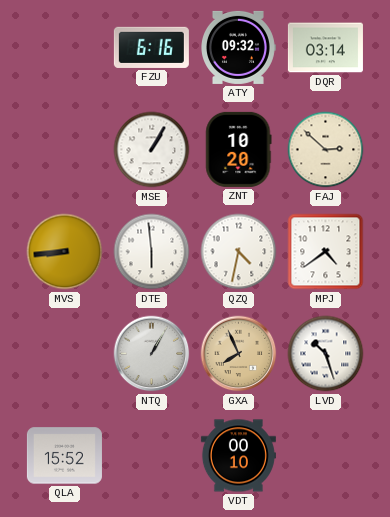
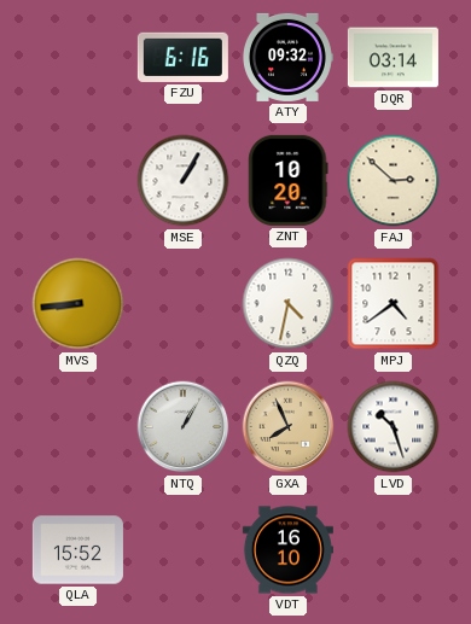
DTE: 5:59 -> none (152, 252)
VDT: 00:10 -> 16:10 (287, 550)
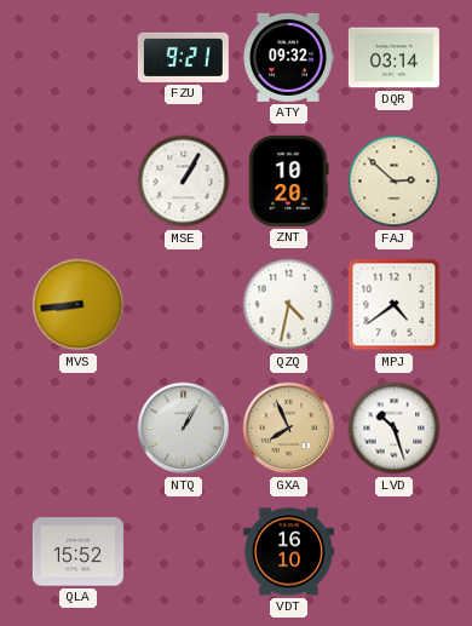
FZU: 6:16 -> 9:21 (183, 57)
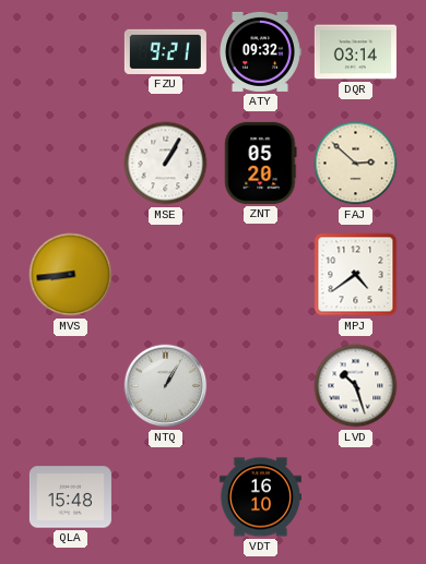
ZNT: 10:20 -> 05:20 (261, 163)
QZQ: 4:32 -> none (289, 305)
GXA: 7:56 -> none (289, 429)
QLA: 15:52 -> 15:48 (70, 497)
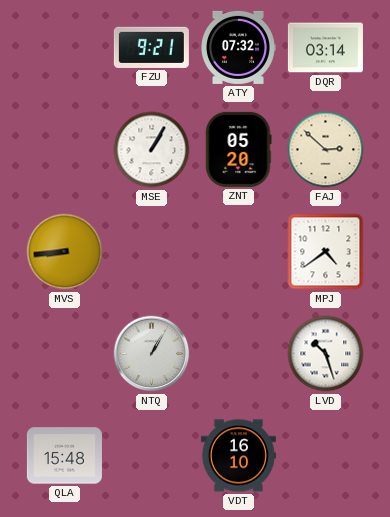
ATY: 09:32 -> 07:32 (239, 47)
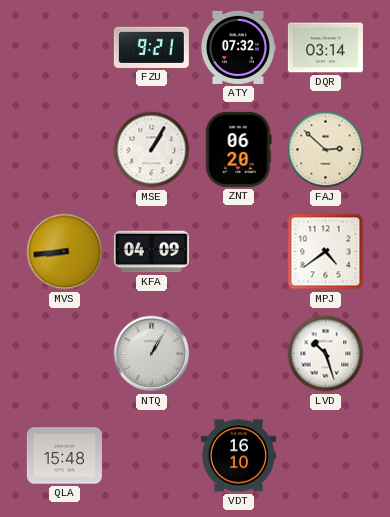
ZNT: 05:20 -> 06:20 (239, 149)
KFA: none -> 04:09 (151, 252)
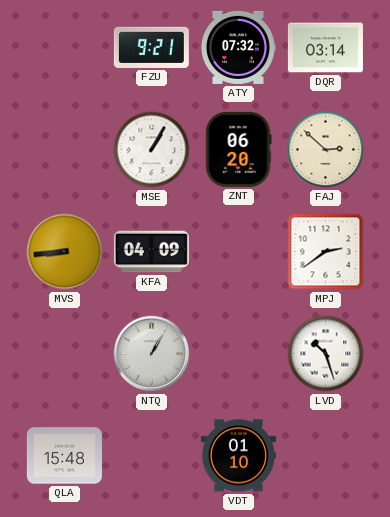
MPJ: 4:39 -> 2:39 (326, 252)
VDT: 16:10 -> 01:10 (238, 456)
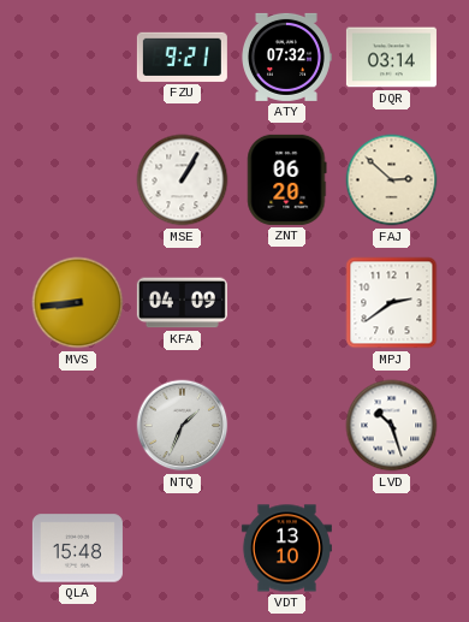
NTQ: 1:05 -> 1:34 (183, 426)
VDT: 01:10 -> 13:10 (286, 549)
